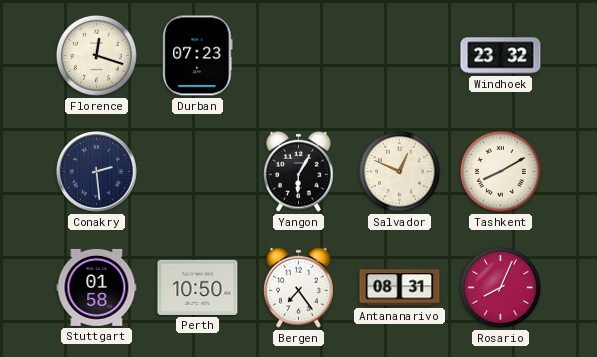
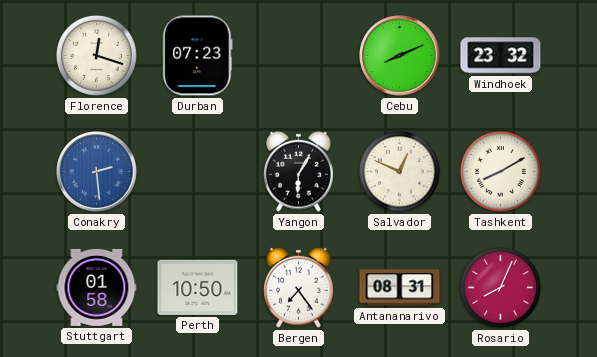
Cebu: none -> 8:11 (400, 56)
Conakry dial: navy -> blue (97, 172)
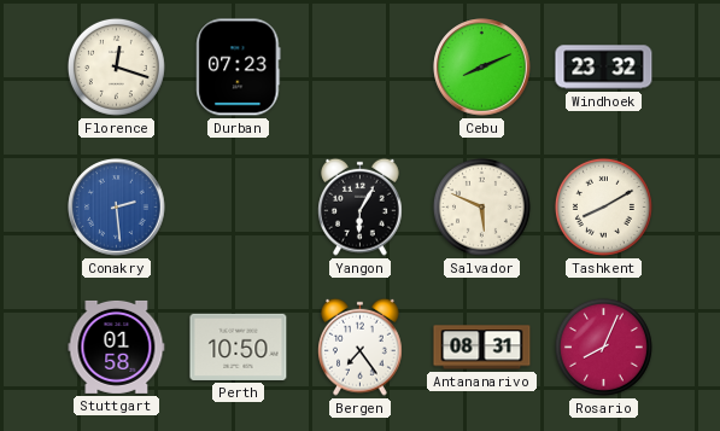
Salvador: 12:49 -> 5:49 (481, 206)
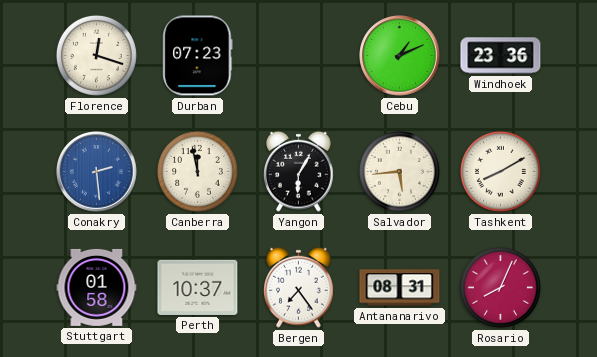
Cebu: 8:11 -> 1:11 (400, 56)
Windhoek: 23:32 -> 23:36 (501, 56)
Canberra: none -> 11:58 (197, 171)
Salvador: 5:49 -> 5:44 (399, 171)
Perth: 10:50 -> 10:37 (198, 287)
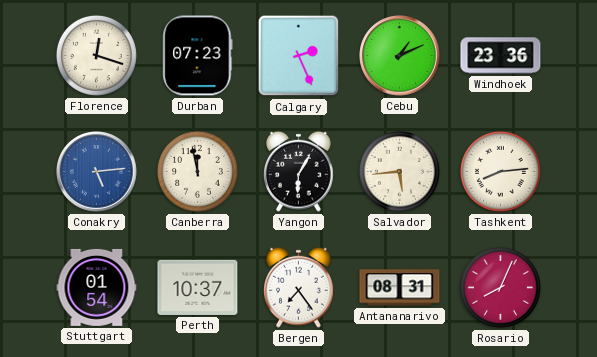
Calgary: none -> 2:26 (299, 56)
Conakry: 2:29 -> 5:14 (97, 172)
Tashkent: 8:10 -> 8:14 (500, 171)
Stuttgart: 01:58 -> 01:54 (97, 287)
